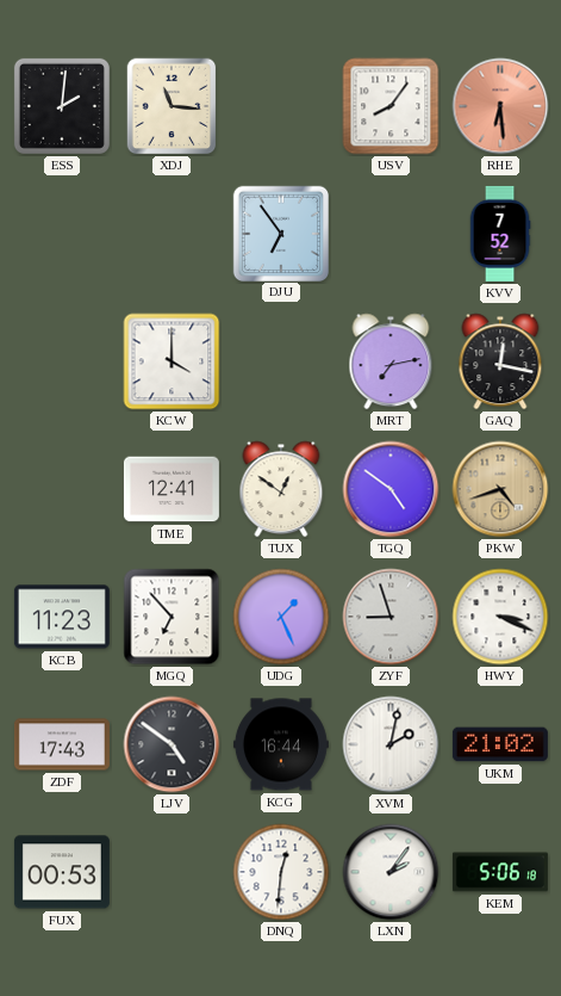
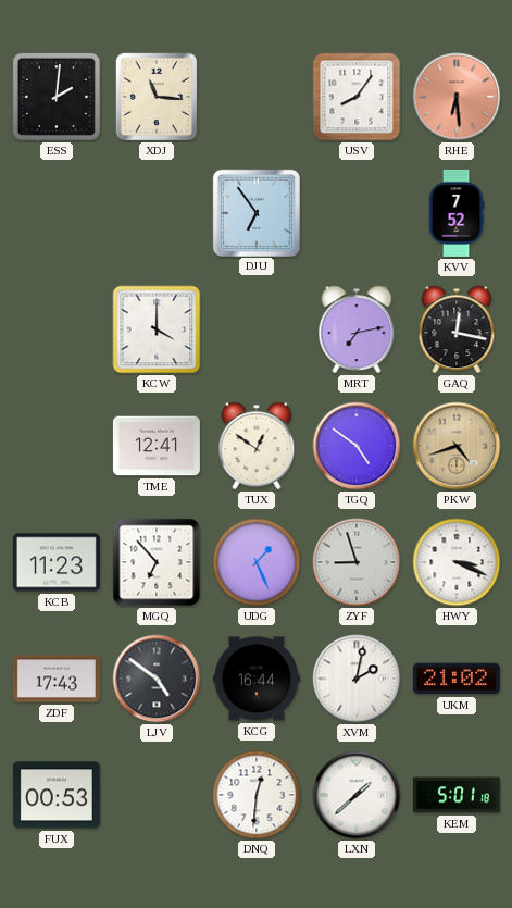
LXN: 2:06 -> 1:38 (357, 795)
KEM: 5:06 -> 5:01 (457, 795)
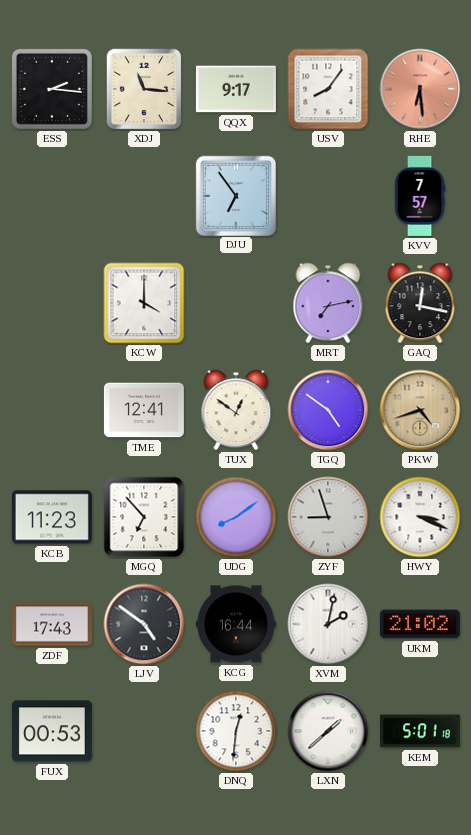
ESS: 2:01 -> 2:16 (52, 89)
QQX: none -> 9:17 (236, 89)
KVV: 7:52 -> 7:57 (420, 196)
UDG: 1:26 -> 8:09 (236, 517)
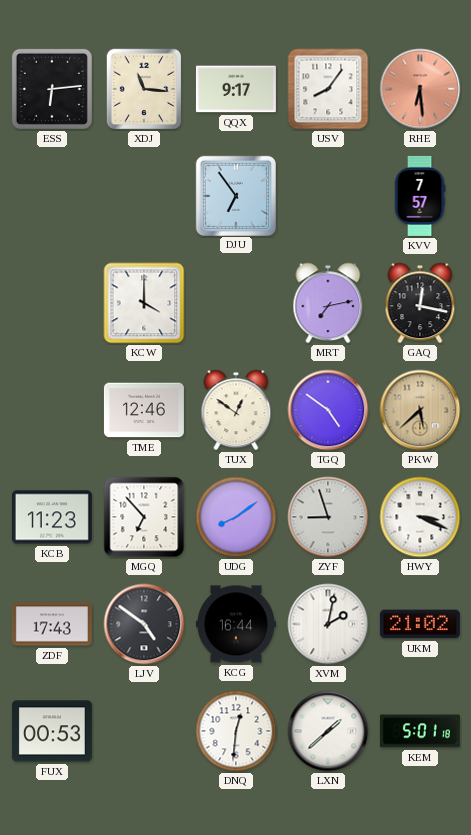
ESS: 2:16 -> 6:14 (52, 89)
TME: 12:41 -> 12:46 (144, 410)
PKW: 4:42 -> 5:38 (420, 410)
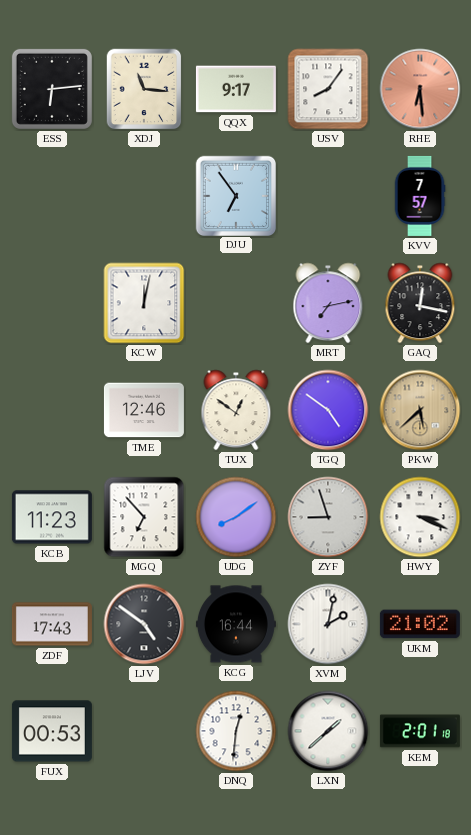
KCW: 4:00 -> 12:02 (144, 303)
KEM: 5:01 -> 2:01 (420, 731)
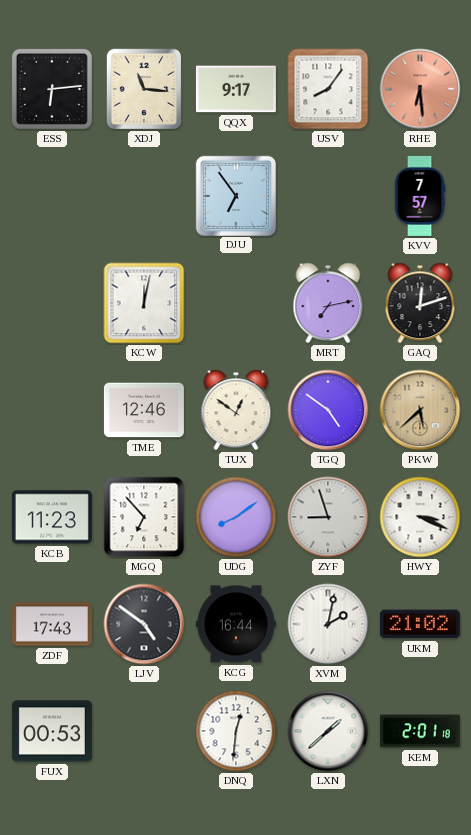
GAQ: 12:17 -> 12:12 (420, 303)
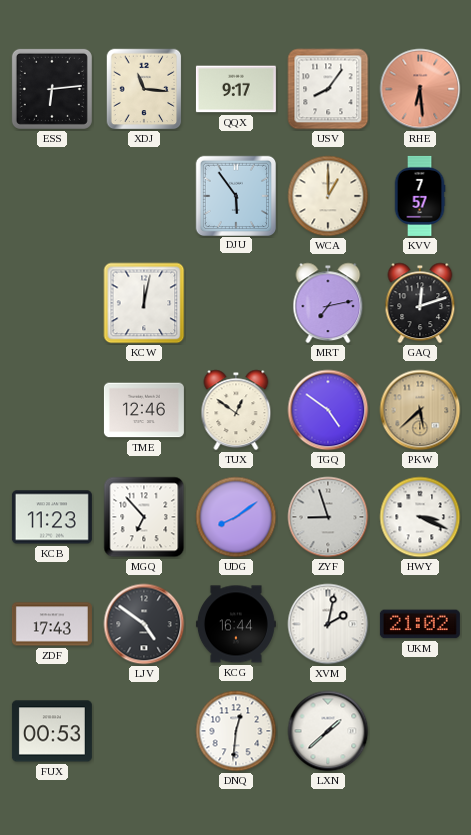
DJU: 6:54 -> 5:54 (235, 195)
WCA: none -> 1:00 (328, 196)
KEM: 2:01 -> none (420, 731)
